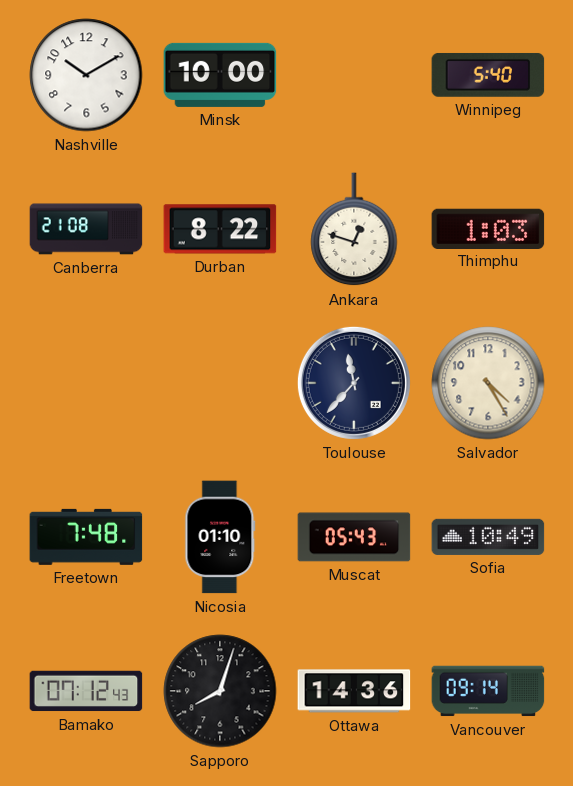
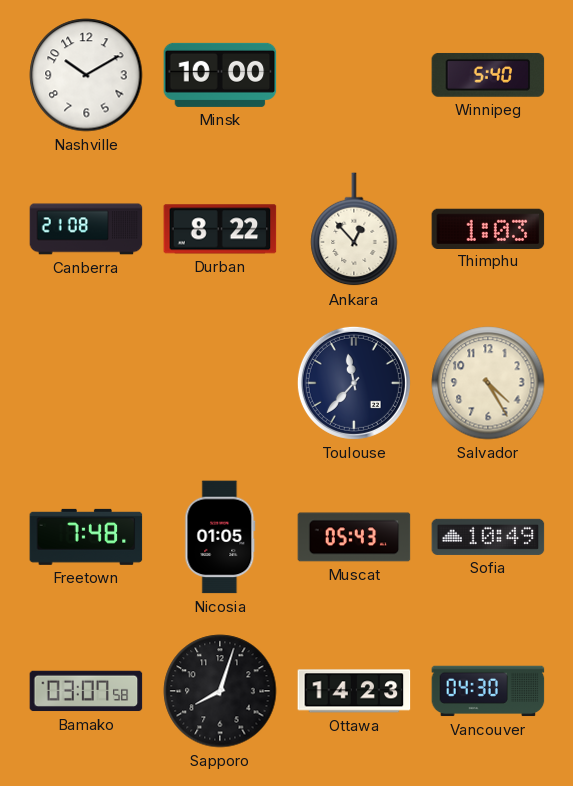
Ankara: 12:48 -> 12:53 (354, 230)
Nicosia: 01:10 -> 01:05 (220, 537)
Bamako: 07:12 -> 03:07 (86, 691)
Ottawa: 14:36 -> 14:23 (354, 691)
Vancouver: 09:14 -> 04:30 (488, 691)
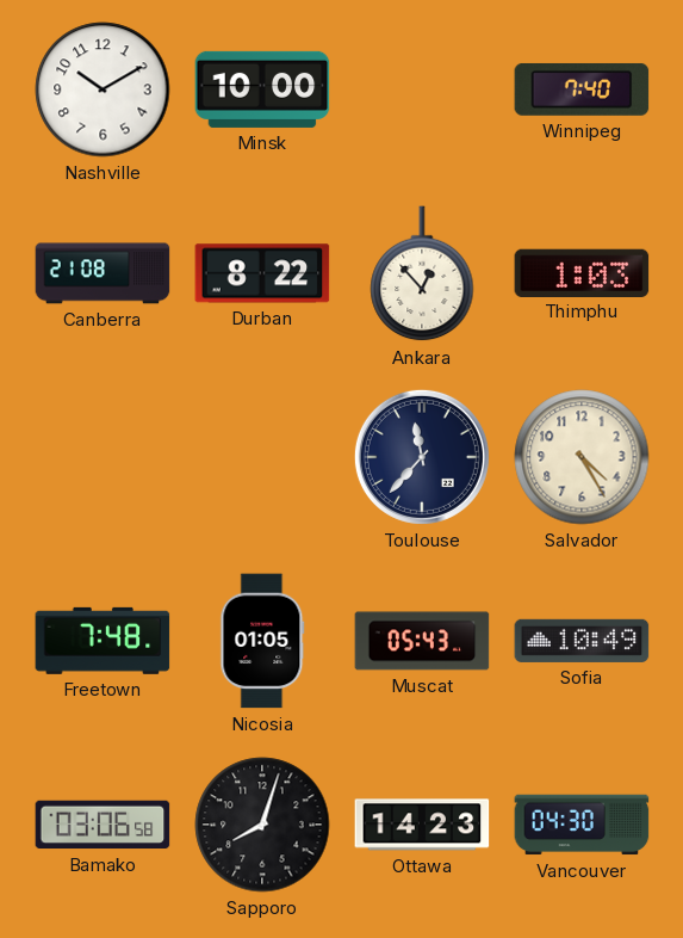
Winnipeg: 5:40 -> 7:40 (582, 90)
Bamako: 03:07 -> 03:06 (103, 825)
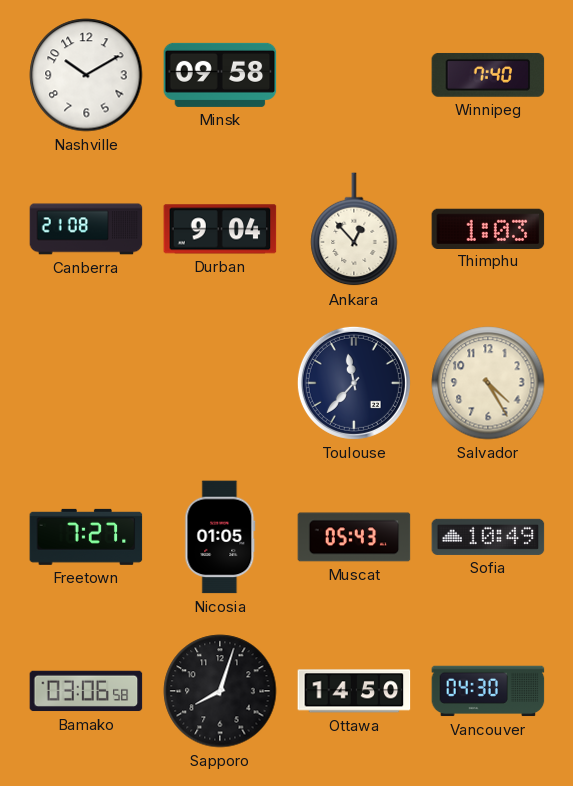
Minsk: 10:00 -> 09:58 (220, 75)
Durban: 8:22 -> 9:04 (220, 229)
Freetown: 7:48 -> 7:27 (86, 537)
Ottawa: 14:23 -> 14:50 (354, 691)
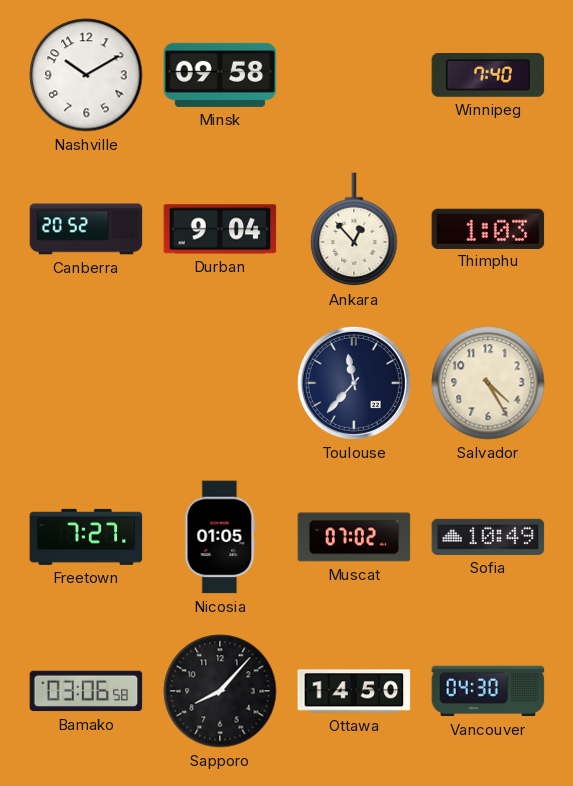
Canberra: 21:08 -> 20:52 (86, 229)
Muscat: 05:43 -> 07:02 (354, 537)
Sapporo: 8:03 -> 8:07 (220, 691)
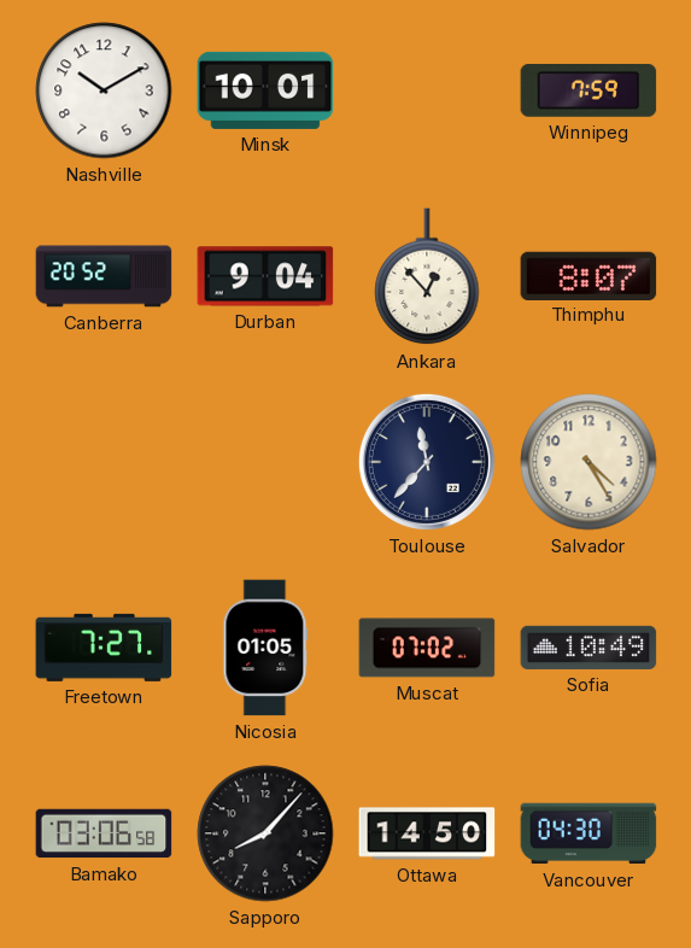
Minsk: 09:58 -> 10:01 (265, 90)
Winnipeg: 7:40 -> 7:59 (588, 90)
Thimphu: 1:03 -> 8:07 (588, 275)
